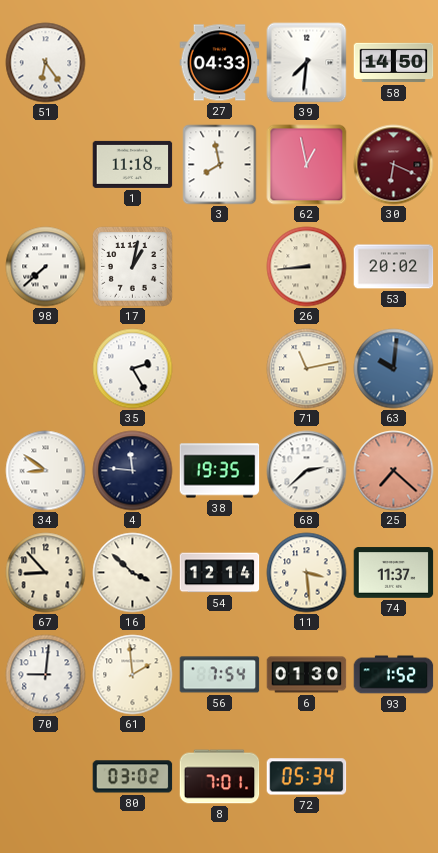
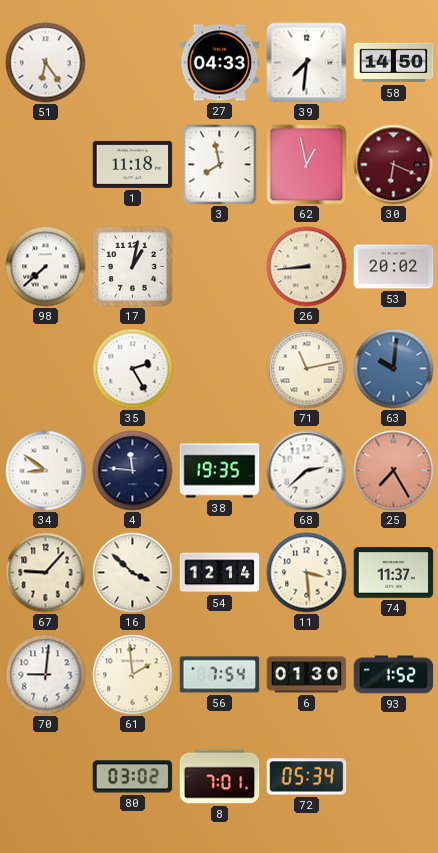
25: 7:22 -> 7:25 (394, 471)
67: 8:53 -> 9:07 (46, 573)
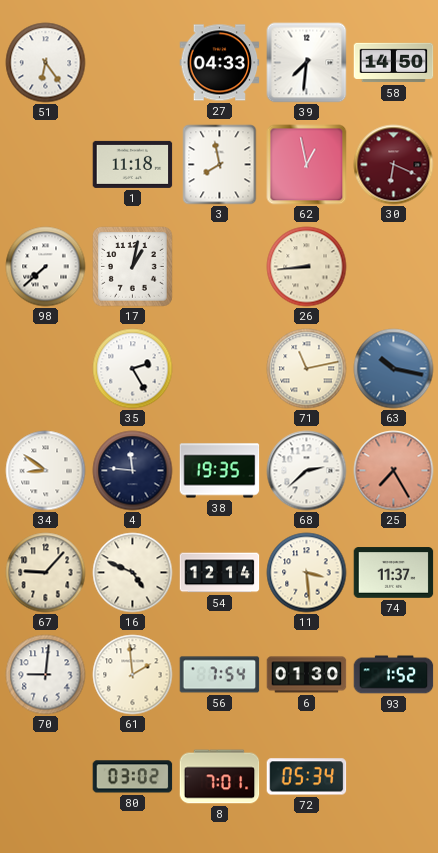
53: 20:02 -> none (394, 267)
63: 10:01 -> 10:17 (394, 369)
16: 3:52 -> 4:49 (133, 573)
